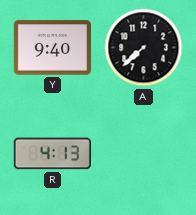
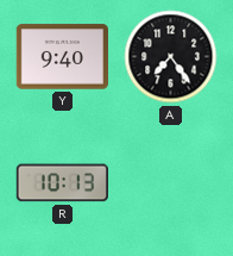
A: 7:38 -> 7:24 (171, 57)
R: 4:13 -> 10:13 (62, 183)
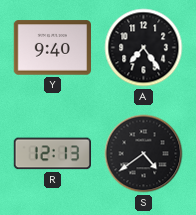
R: 10:13 -> 12:13 (52, 154)
S: none -> 4:39 (144, 154)
